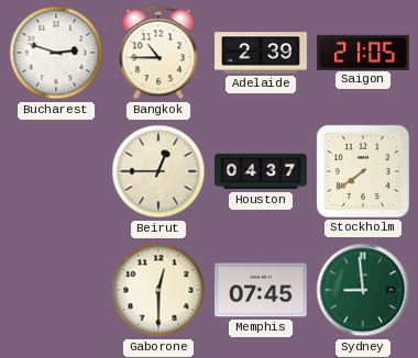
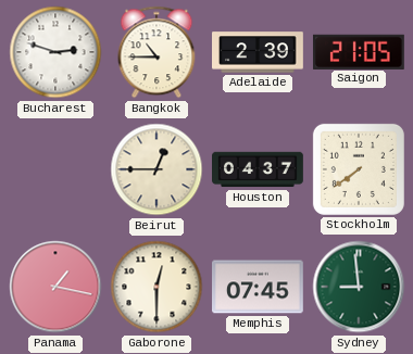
Panama: none -> 1:17 (55, 287)
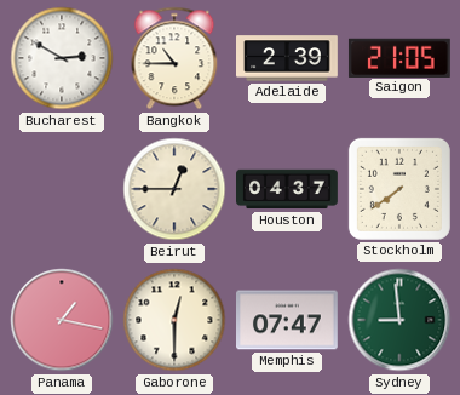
Bucharest: 2:48 -> 2:50 (62, 58)
Memphis: 07:45 -> 07:47 (288, 320)
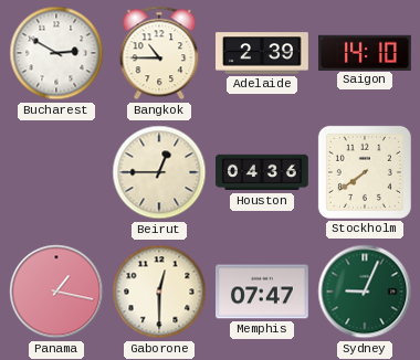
Saigon: 21:05 -> 14:10 (365, 52)
Houston: 04:37 -> 04:36 (263, 172)
Sydney: 8:59 -> 9:04 (365, 292)
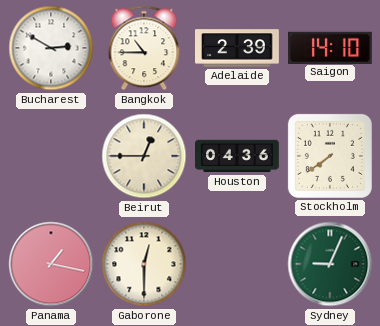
Memphis: 07:47 -> none (263, 292)
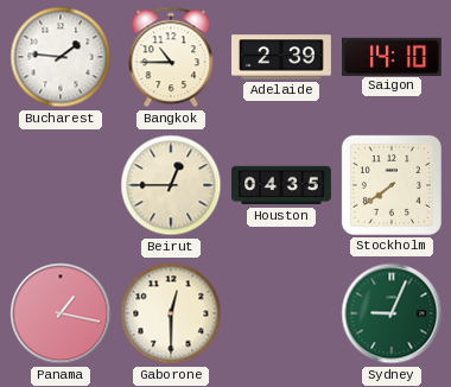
Bucharest: 2:50 -> 1:46 (61, 57)
Houston: 04:36 -> 04:35 (282, 185)
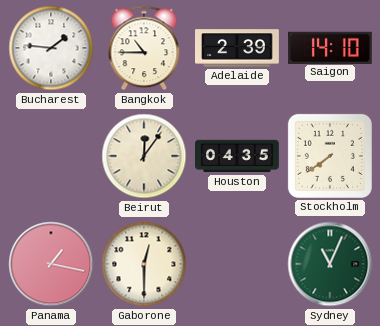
Beirut: 12:45 -> 12:06 (144, 156)
Sydney: 9:04 -> 11:04 (330, 264)
